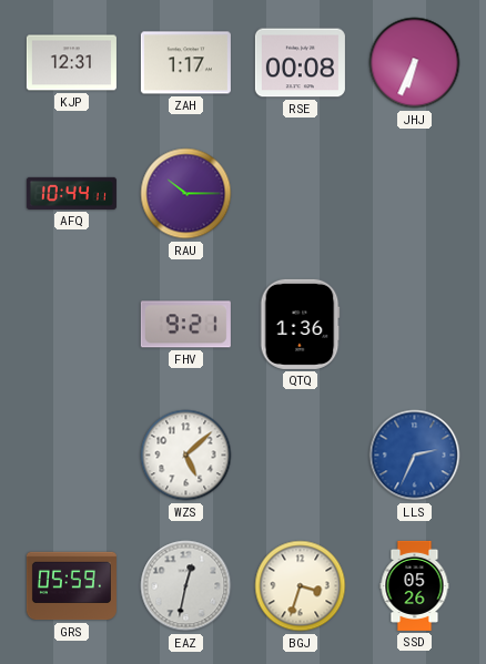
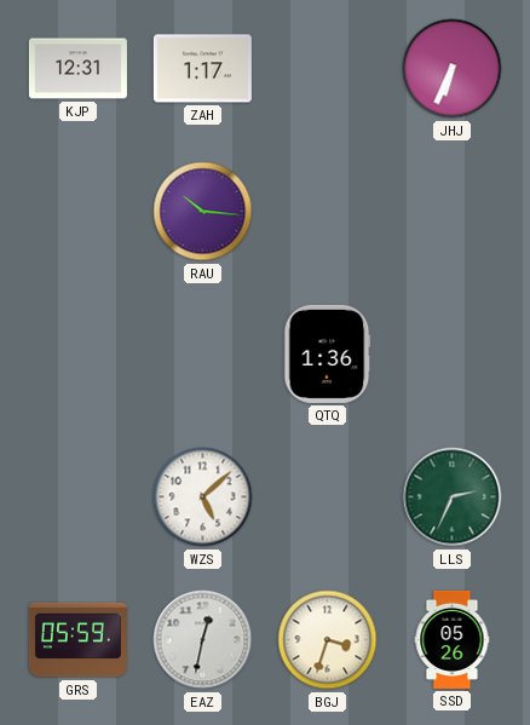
RSE: 00:08 -> none (300, 63)
AFQ: 10:44 -> none (71, 193)
RAU: 10:15 -> 10:16 (203, 212)
FHV: 9:21 -> none (185, 325)
LLS dial: blue -> green (453, 497)
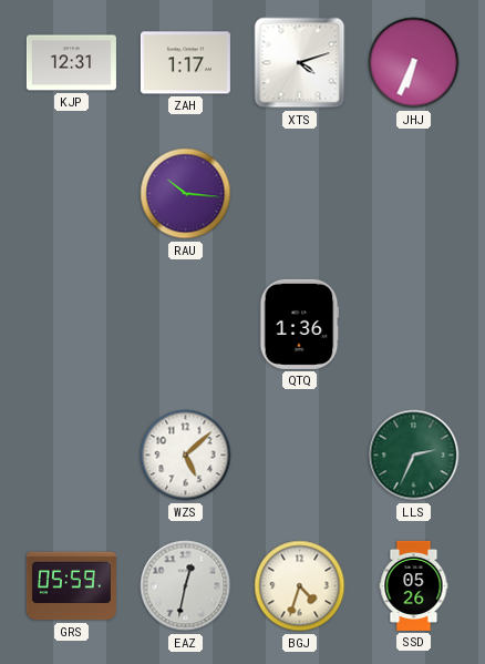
XTS: none -> 4:12 (300, 63)
BGJ: 3:33 -> 4:33 (300, 586)
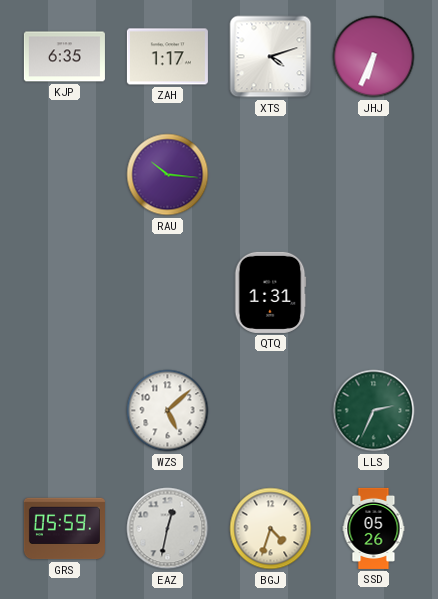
KJP: 12:31 -> 6:35 (64, 57)
QTQ: 1:36 -> 1:31 (270, 292)
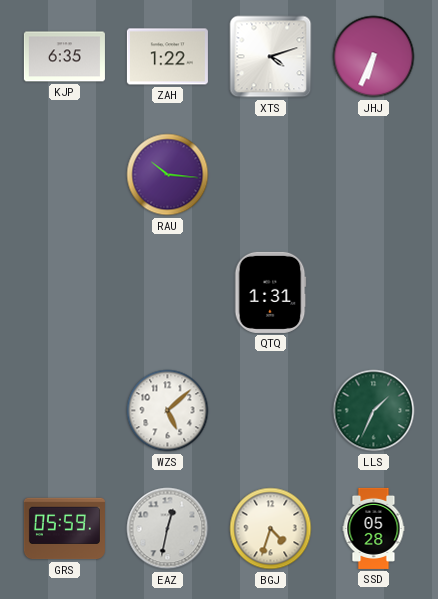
ZAH: 1:17 -> 1:22 (167, 57)
LLS: 2:34 -> 1:34 (374, 411)
SSD: 05:26 -> 05:28 (374, 528)
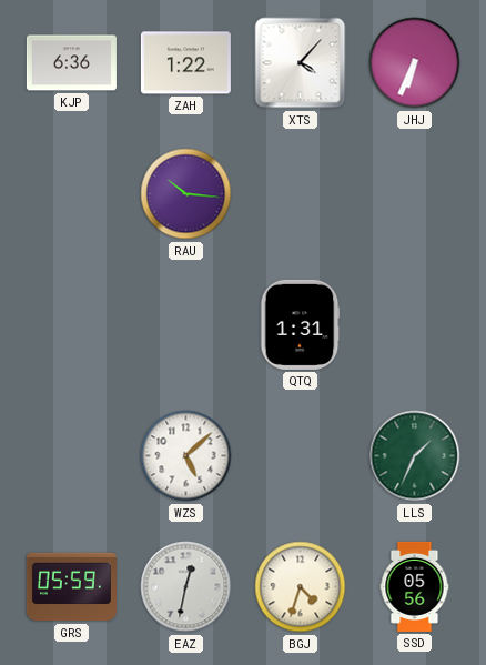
KJP: 6:35 -> 6:36 (71, 63)
XTS: 4:12 -> 4:07 (301, 63)
SSD: 05:28 -> 05:56 (415, 586)
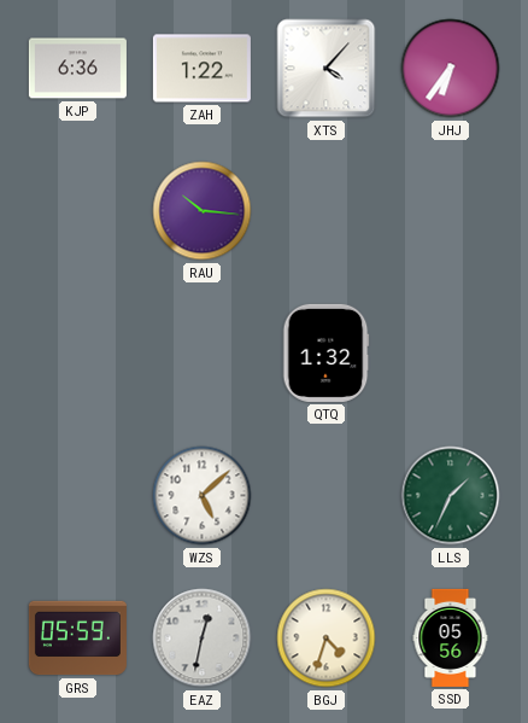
JHJ: 6:34 -> 6:36 (451, 69)
QTQ: 1:31 -> 1:32 (325, 352)
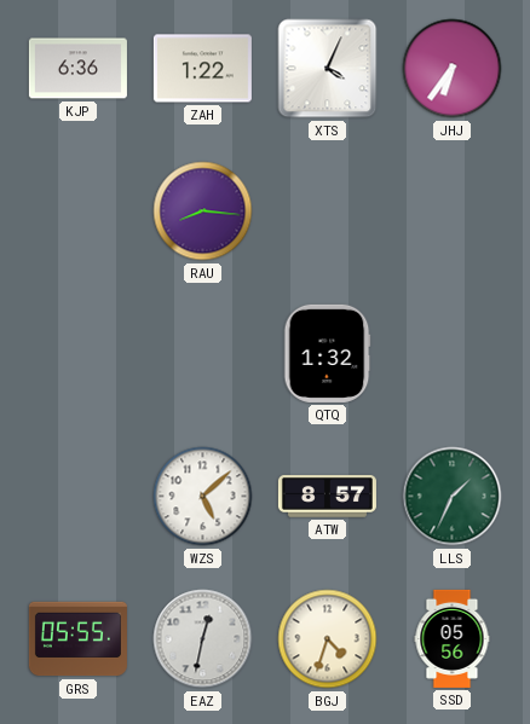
XTS: 4:07 -> 4:04 (328, 69)
RAU: 10:16 -> 8:16 (203, 212)
ATW: none -> 8:57 (327, 497)
GRS: 05:59 -> 05:55 (77, 639)
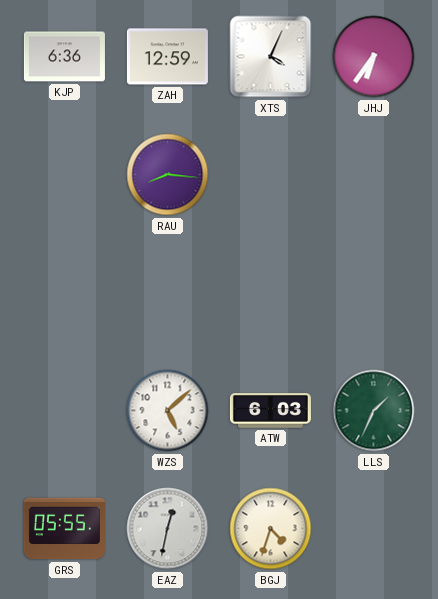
ZAH: 1:22 -> 12:59 (167, 57)
QTQ: 1:32 -> none (327, 353)
ATW: 8:57 -> 6:03 (270, 411)
SSD: 05:56 -> none (453, 638)
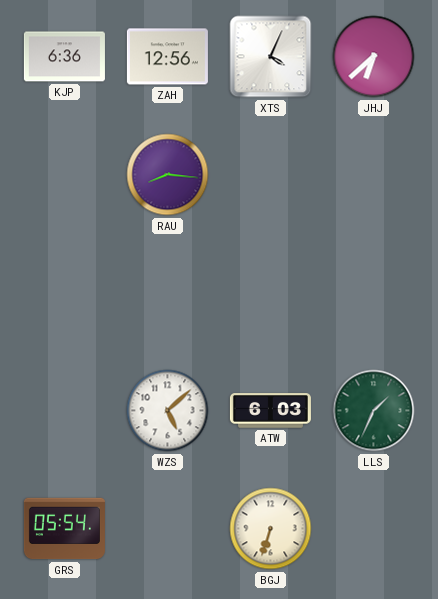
ZAH: 12:59 -> 12:56 (167, 57)
JHJ: 6:36 -> 6:38 (374, 57)
GRS: 05:55 -> 05:54 (64, 529)
EAZ: 12:32 -> none (168, 529)
BGJ: 4:33 -> 6:33 (271, 529)
